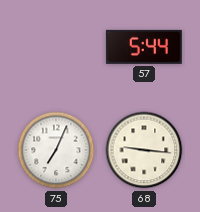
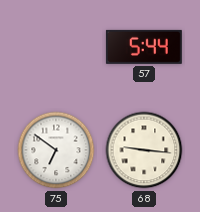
75: 7:04 -> 6:51 (56, 150)
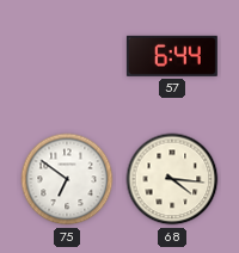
57: 5:44 -> 6:44 (172, 56)
68: 9:16 -> 4:16 (172, 179)
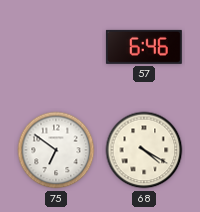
57: 6:44 -> 6:46 (144, 47)
68: 4:16 -> 4:20 (144, 150)
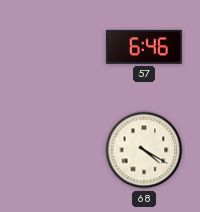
75: 6:51 -> none (56, 150)
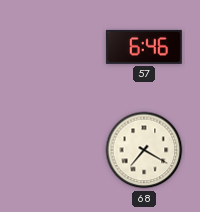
68: 4:20 -> 7:20 (144, 150)
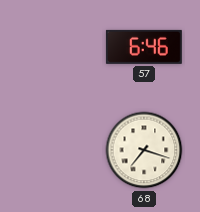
68: 7:20 -> 7:18 (144, 150)
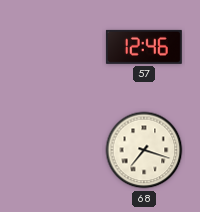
57: 6:46 -> 12:46 (144, 47)
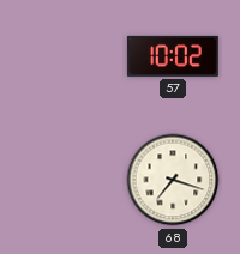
57: 12:46 -> 10:02 (173, 56)
